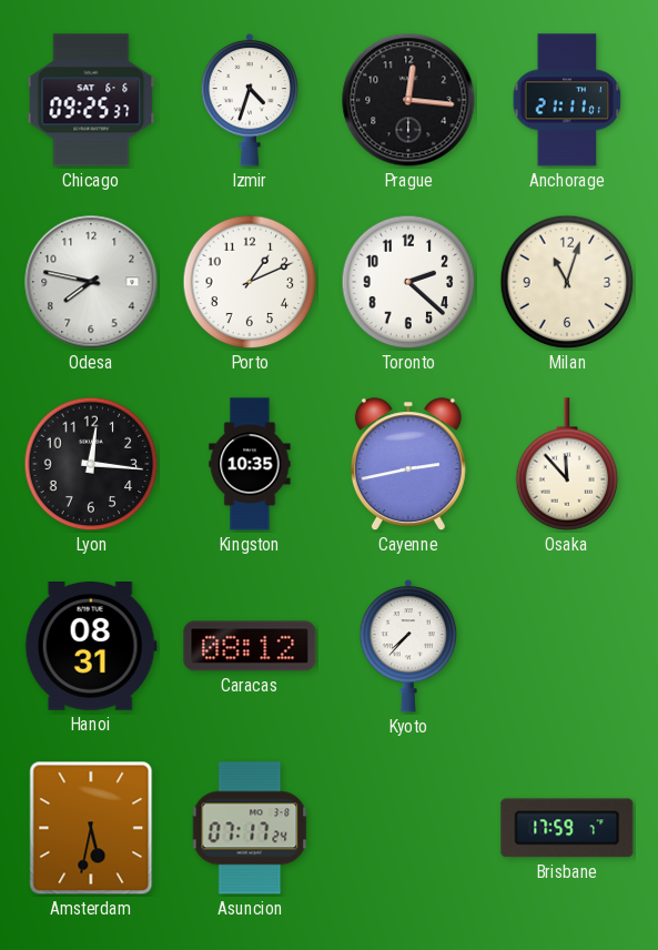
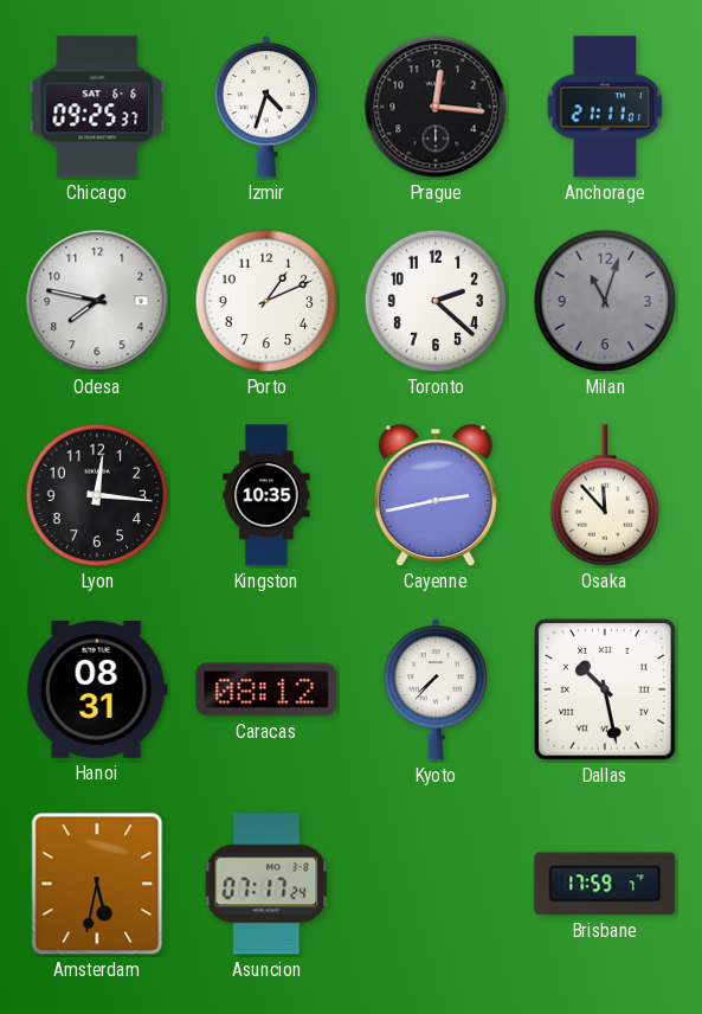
Milan dial: cream -> grey (605, 301)
Dallas: none -> 10:28 (606, 691)
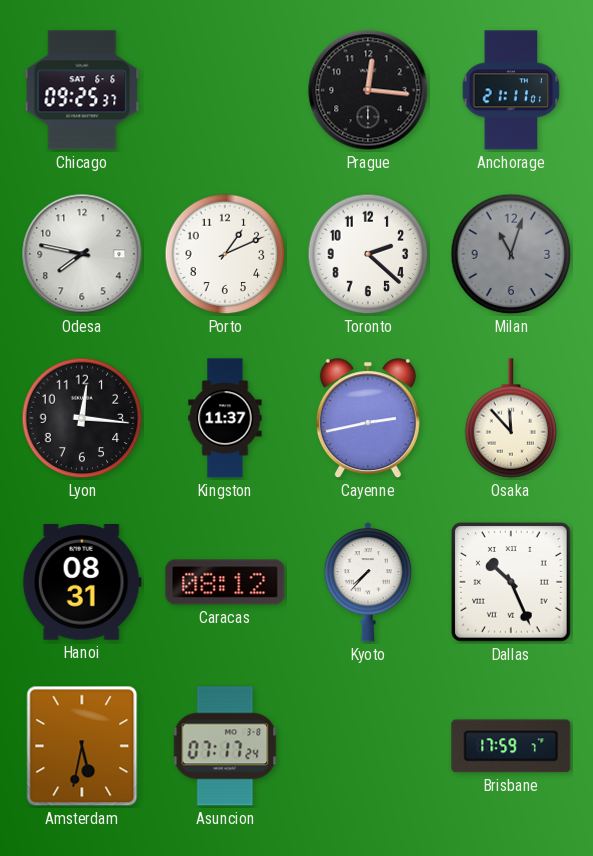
Izmir: 4:33 -> none (266, 107)
Kingston: 10:35 -> 11:37 (225, 418)
Dallas: 10:28 -> 10:26 (512, 583)
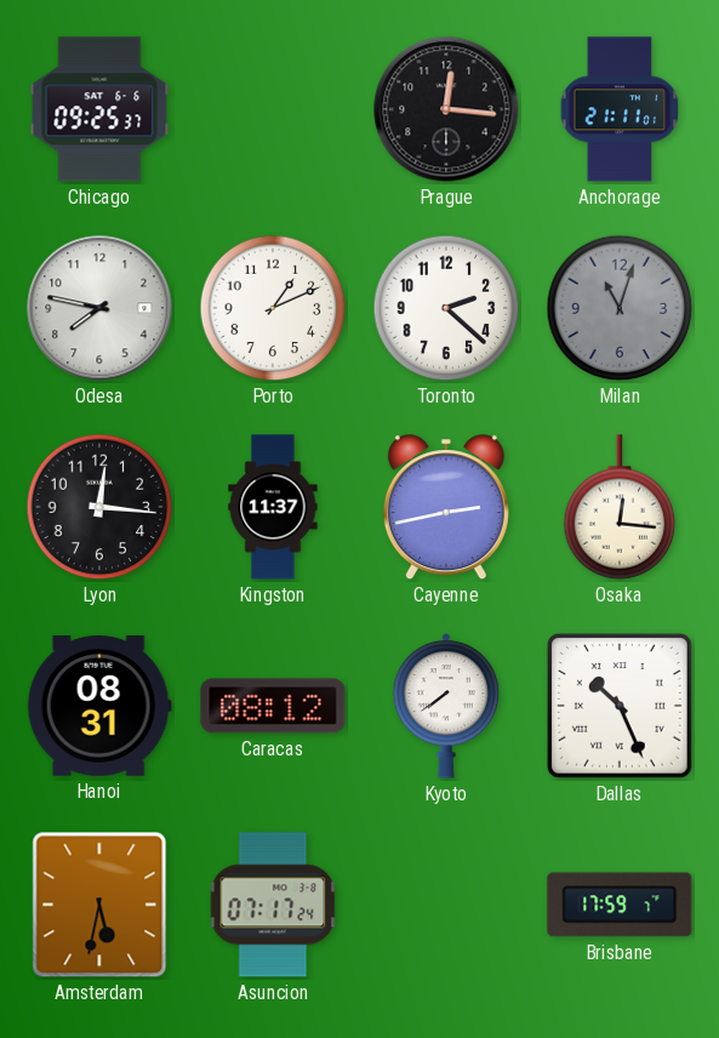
Osaka: 11:53 -> 12:16 (620, 507)
Kyoto: 7:37 -> 7:39 (446, 706)
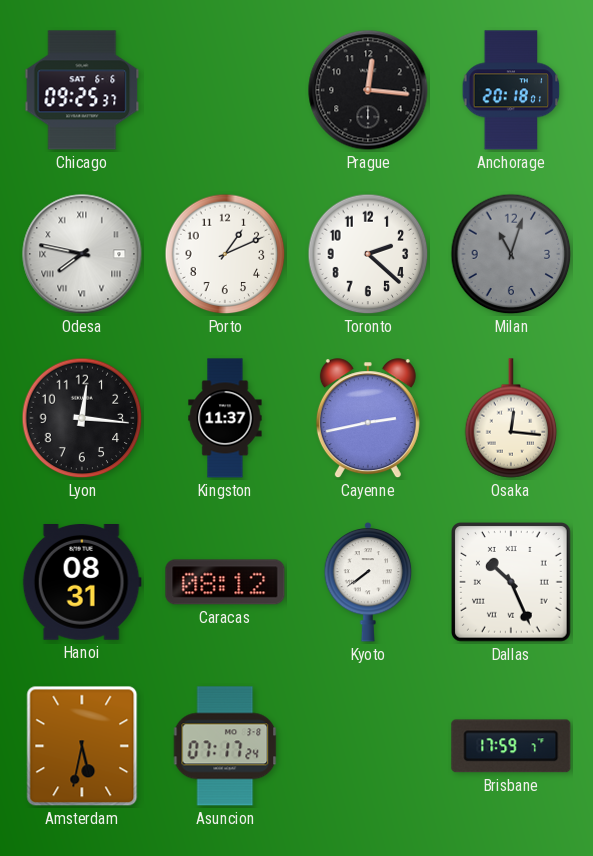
Anchorage: 21:11 -> 20:18 (511, 90)
Odesa numerals: Arabic -> Roman (82, 254)
